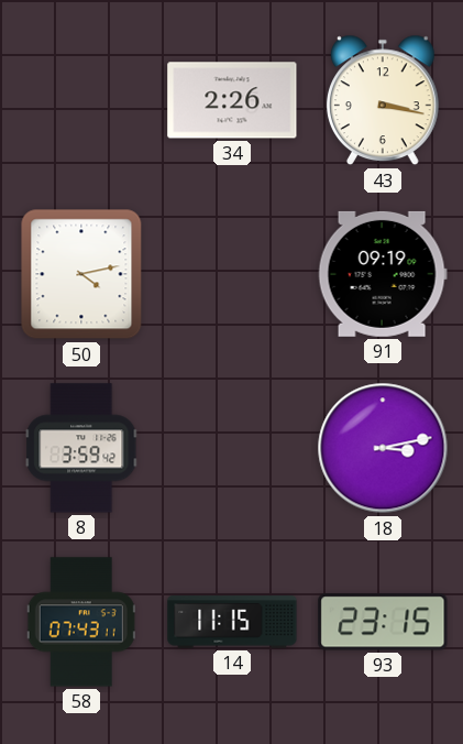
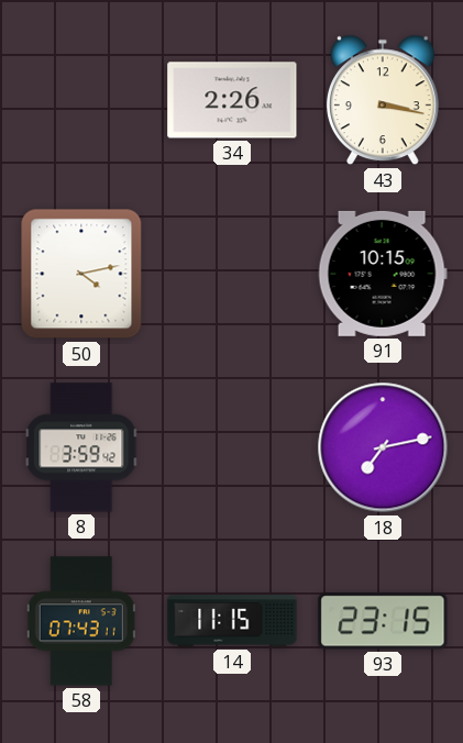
91: 09:19 -> 10:15 (383, 274)
18: 3:13 -> 7:13 (383, 447)
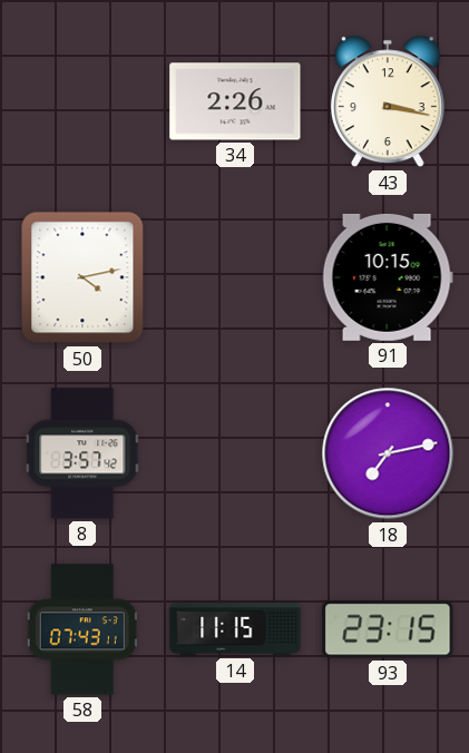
8: 3:59 -> 3:57 (82, 453)
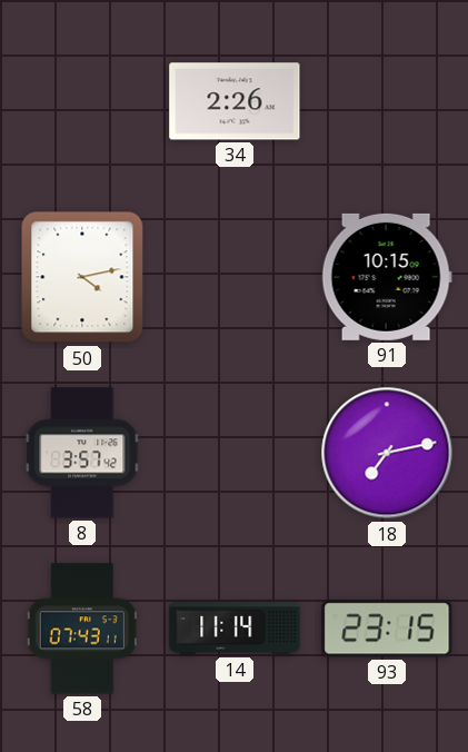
43: 3:17 -> none (388, 101)
14: 11:15 -> 11:14 (235, 629)
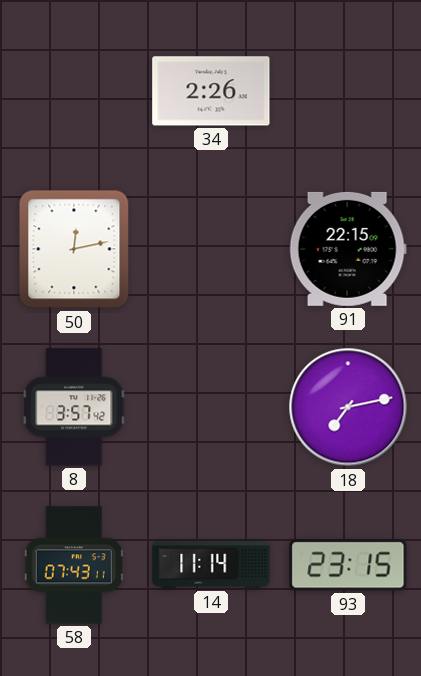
50: 4:13 -> 12:13 (74, 249)
91: 10:15 -> 22:15 (348, 249)
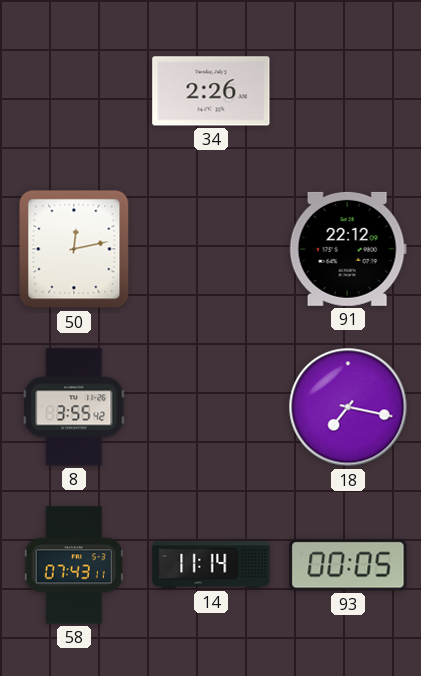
91: 22:15 -> 22:12 (348, 249)
8: 3:57 -> 3:55 (74, 407)
18: 7:13 -> 7:17 (348, 407)
93: 23:15 -> 00:05 (348, 565)
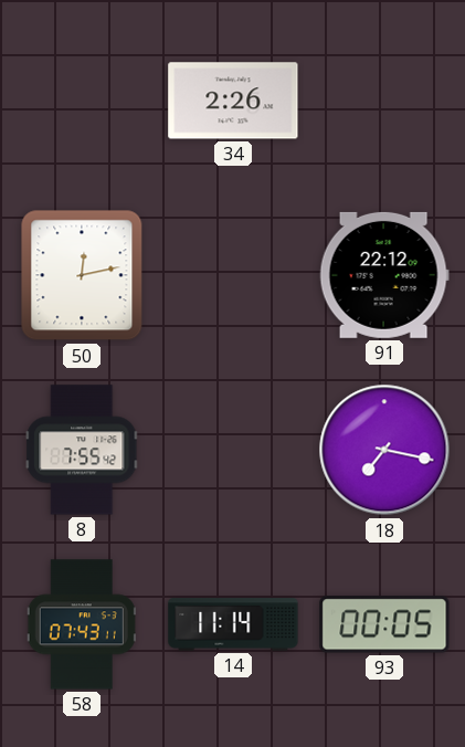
8: 3:55 -> 7:55 (82, 450)
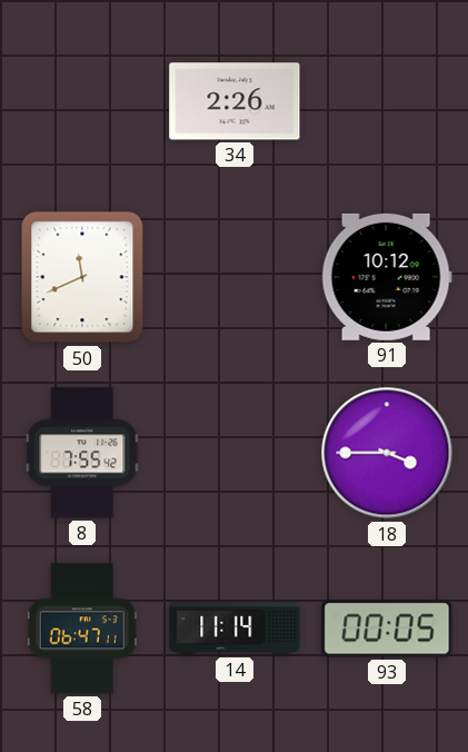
50: 12:13 -> 11:41 (82, 277)
91: 22:12 -> 10:12 (387, 277)
18: 7:17 -> 3:45 (387, 453)
58: 07:43 -> 06:47 (82, 629)
